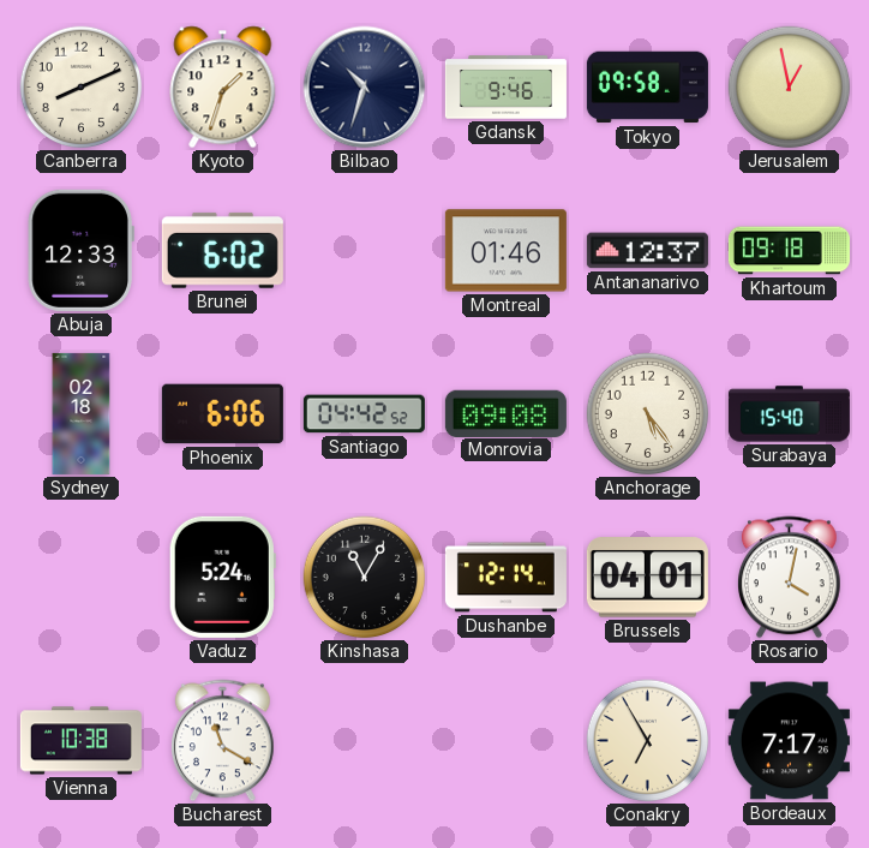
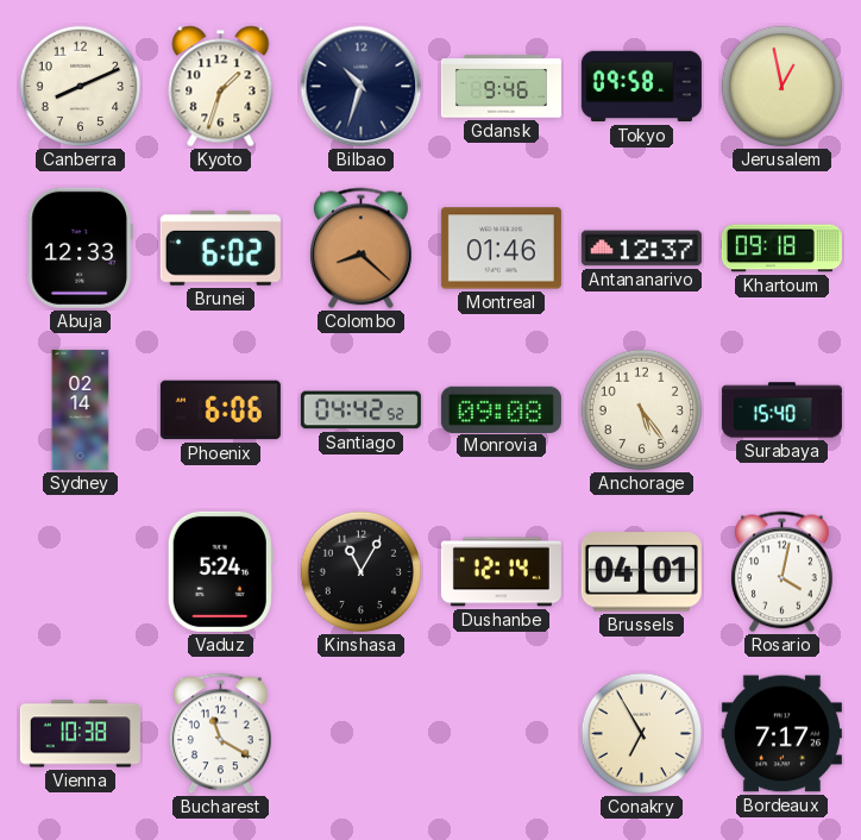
Colombo: none -> 8:22 (362, 249)
Sydney: 02:18 -> 02:14 (81, 409)
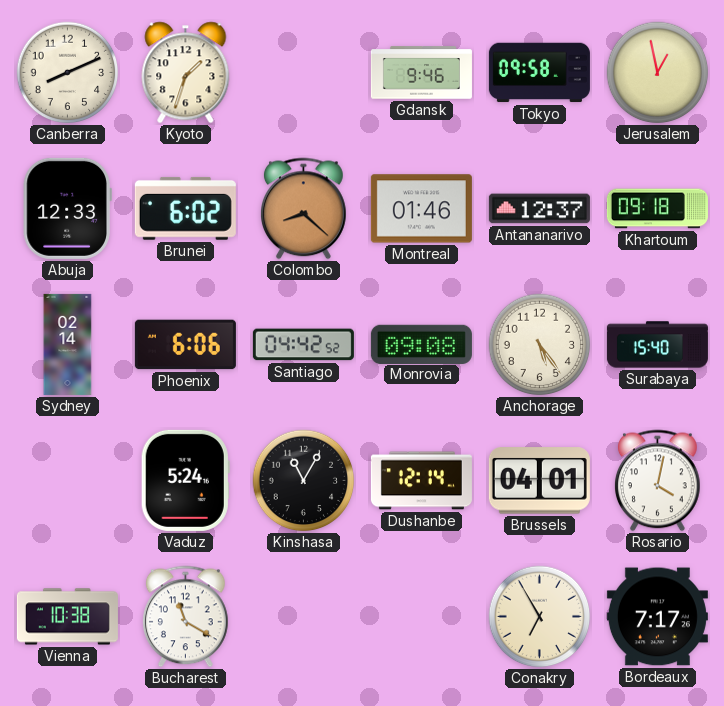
Bilbao: 10:33 -> none (362, 87)
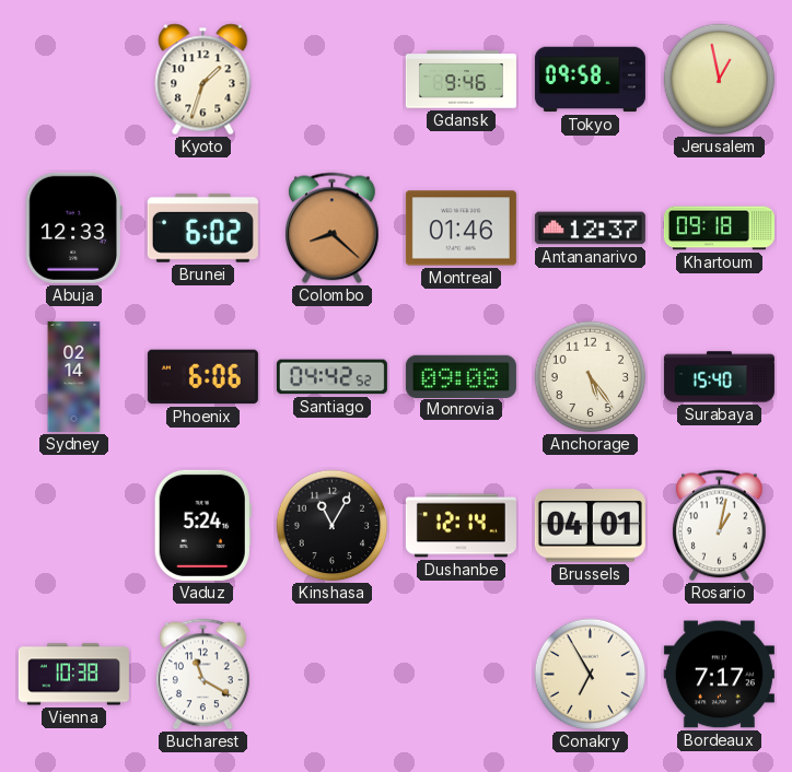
Canberra: 8:11 -> none (68, 73)
Rosario: 4:02 -> 1:02 (720, 526)
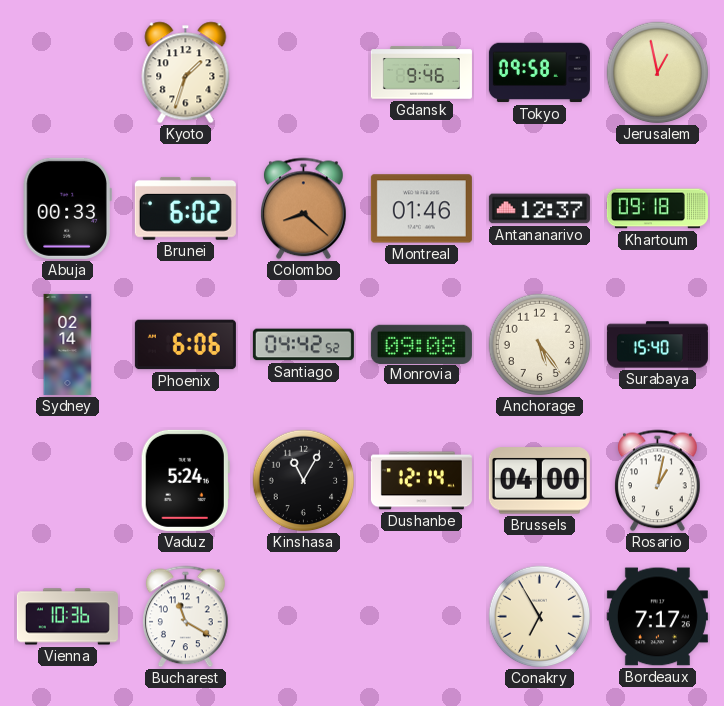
Abuja: 12:33 -> 00:33 (67, 208)
Brussels: 04:01 -> 04:00 (539, 481)
Vienna: 10:38 -> 10:36 (67, 617)
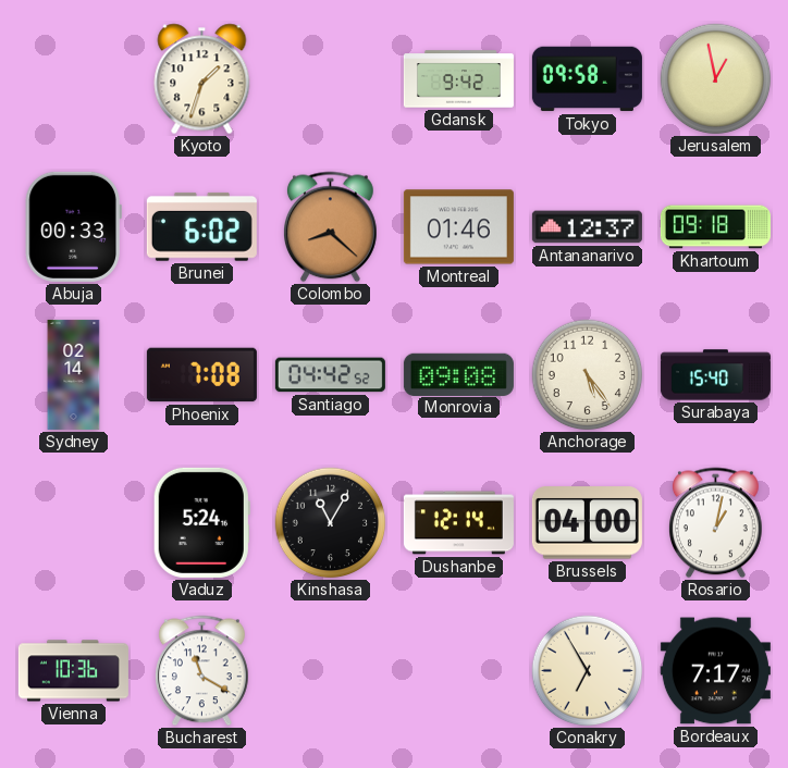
Gdansk: 9:46 -> 9:42 (458, 79)
Phoenix: 6:06 -> 7:08 (201, 375)
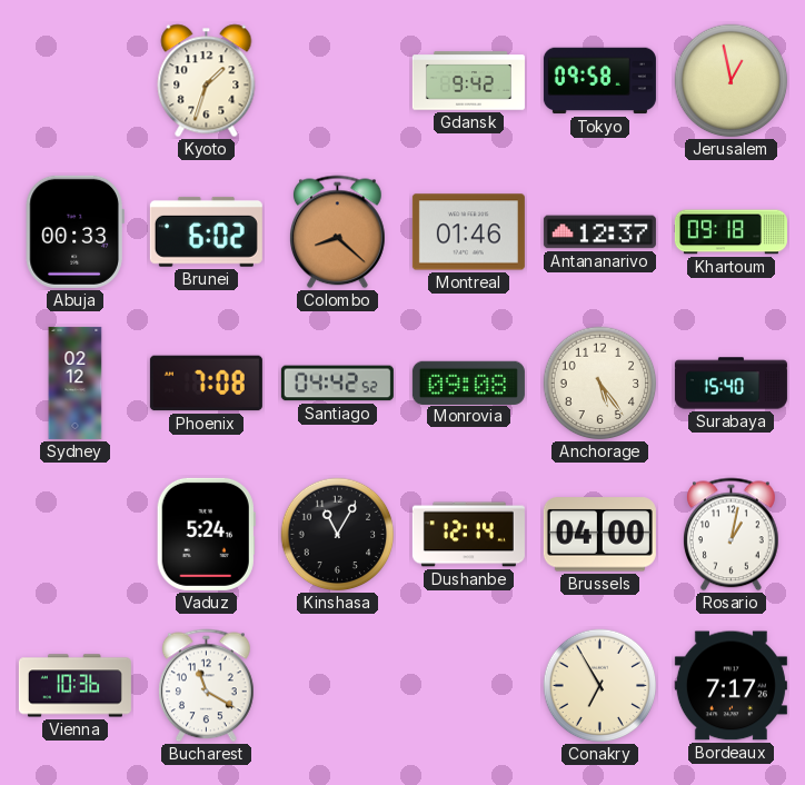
Sydney: 02:14 -> 02:12 (76, 382)
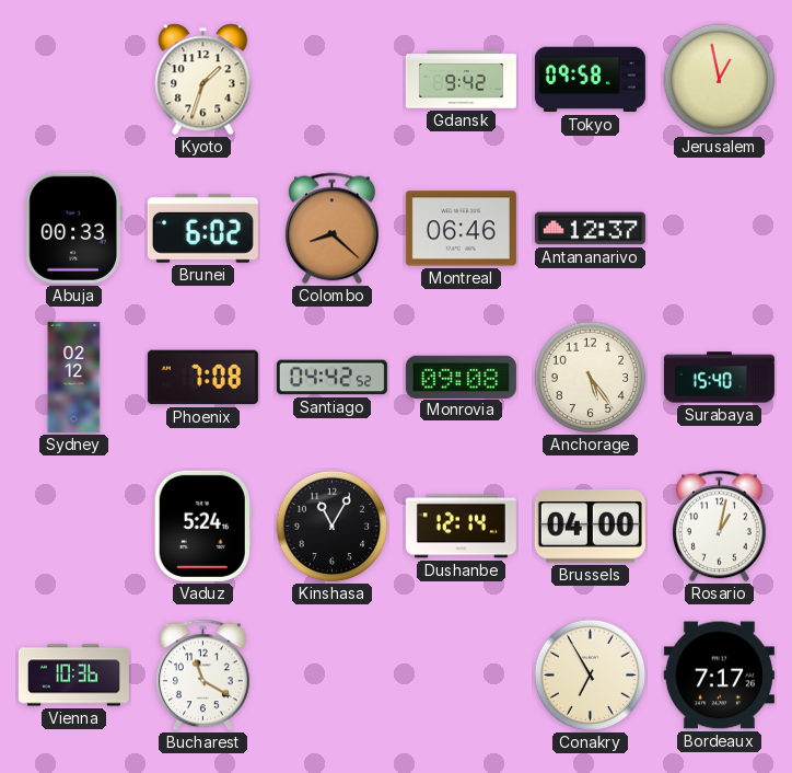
Montreal: 01:46 -> 06:46 (461, 229)
Khartoum: 09:18 -> none (731, 232)
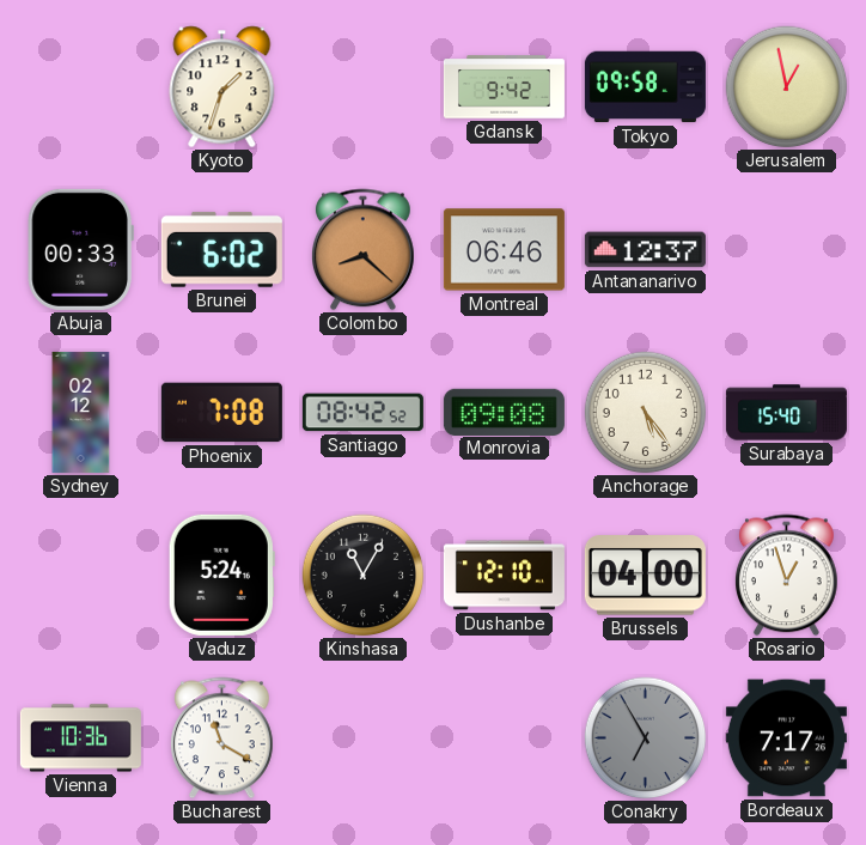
Santiago: 04:42 -> 08:42 (362, 413)
Dushanbe: 12:14 -> 12:10 (504, 576)
Rosario: 1:02 -> 12:57 (787, 576)
Conakry dial: cream -> grey (646, 738)
